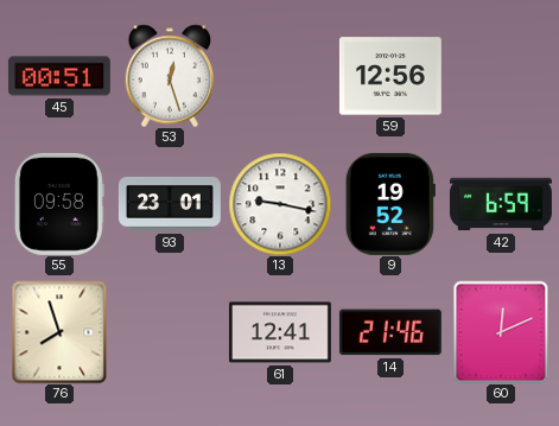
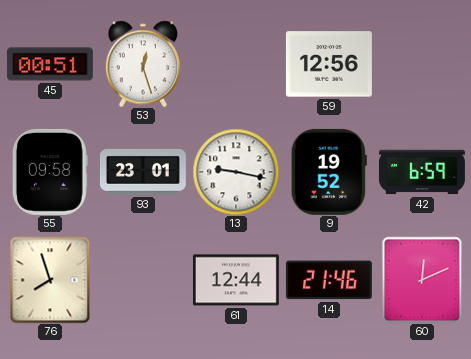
61: 12:41 -> 12:44 (236, 280)
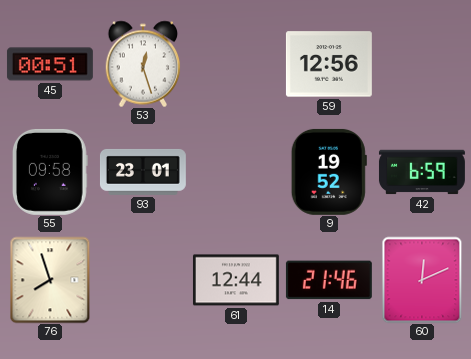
13: 9:17 -> none (236, 172)
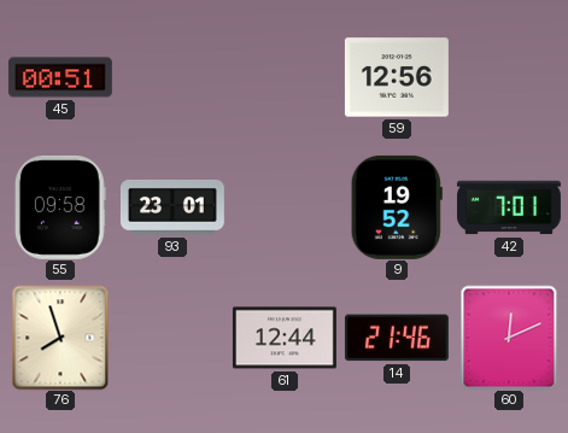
53: 12:27 -> none (143, 64)
42: 6:59 -> 7:01 (509, 207)
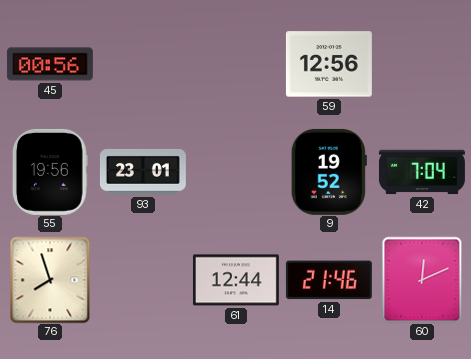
45: 00:51 -> 00:56 (50, 64)
55: 09:58 -> 19:56 (50, 172)
42: 7:01 -> 7:04 (422, 172)
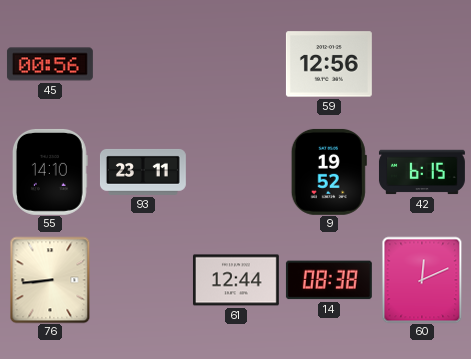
55: 19:56 -> 14:10 (50, 172)
93: 23:01 -> 23:11 (143, 172)
42: 7:04 -> 6:15 (422, 172)
76: 7:57 -> 8:44 (50, 280)
14: 21:46 -> 08:38 (329, 280)
